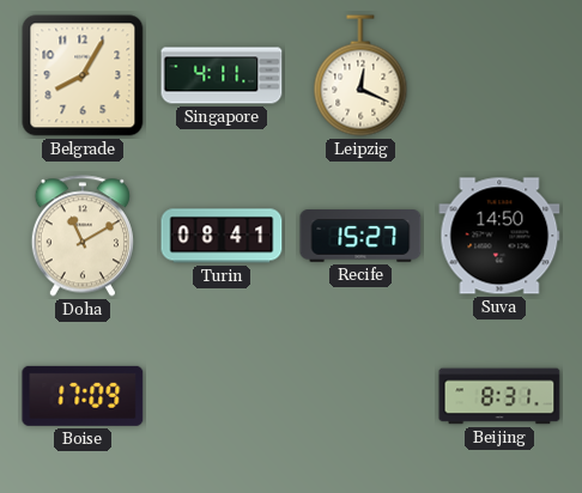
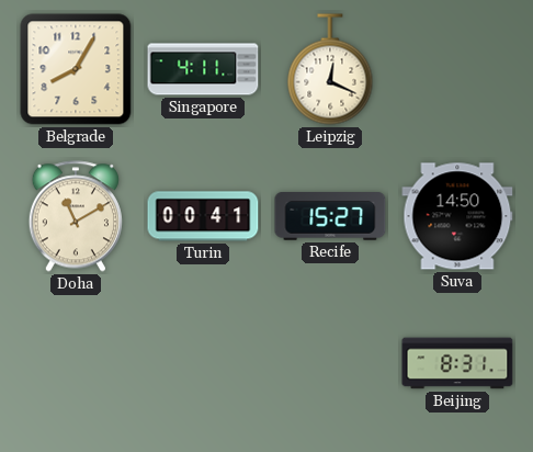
Turin: 08:41 -> 00:41 (203, 216)
Boise: 17:09 -> none (83, 396)
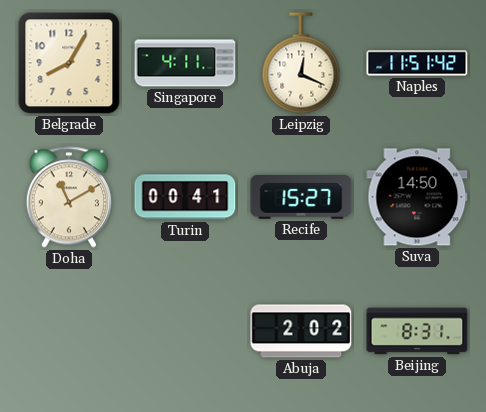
Naples: none -> 11:51 (417, 63)
Abuja: none -> 2:02 (301, 331)
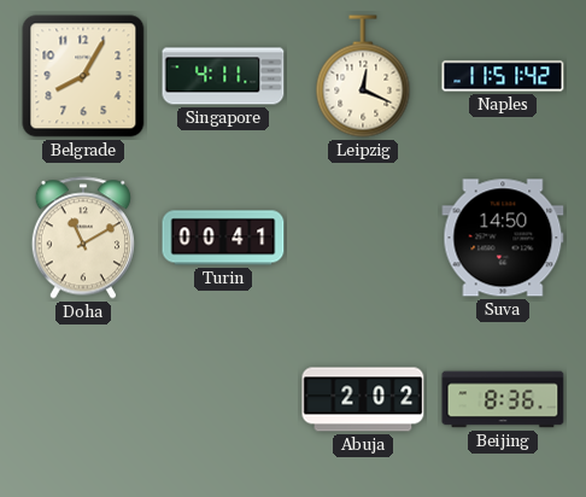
Recife: 15:27 -> none (301, 198)
Beijing: 8:31 -> 8:36 (503, 399)
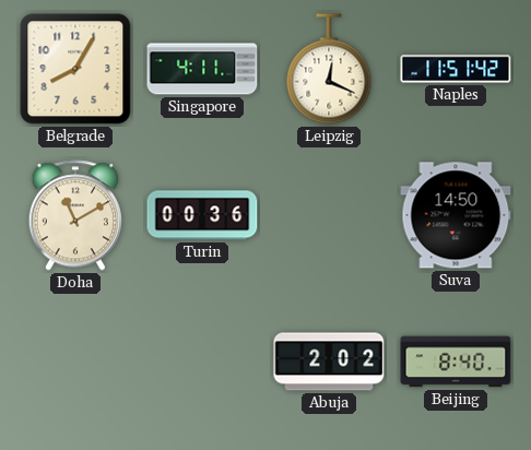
Turin: 00:41 -> 00:36 (202, 215)
Beijing: 8:36 -> 8:40 (456, 362)
